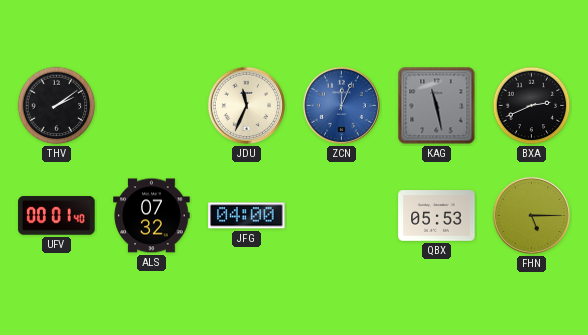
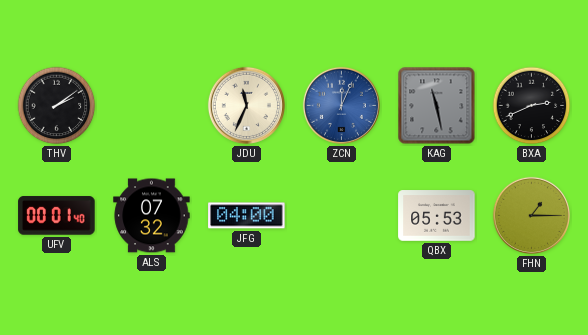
FHN: 5:15 -> 1:15 (531, 215)
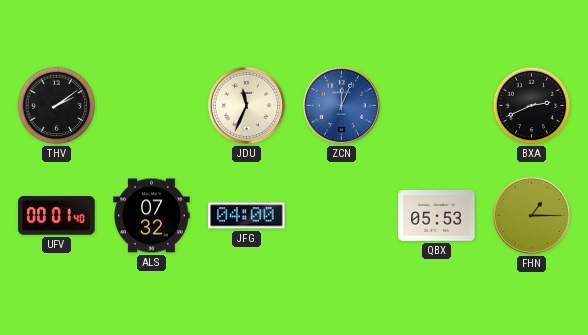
KAG: 11:28 -> none (437, 106)
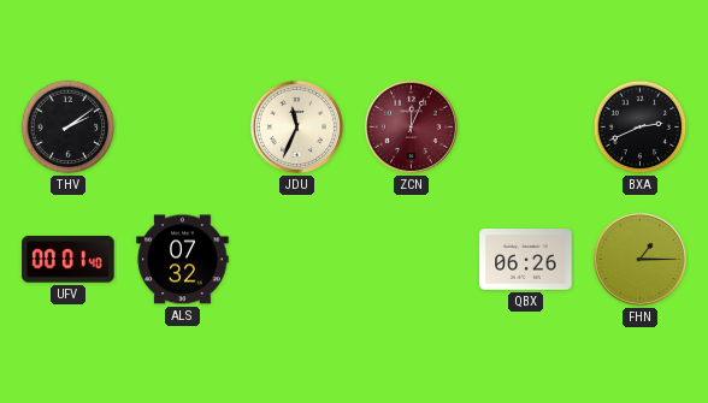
ZCN dial: blue -> burgundy (411, 126)
JFG: 04:00 -> none (247, 216)
QBX: 05:53 -> 06:26 (526, 260)
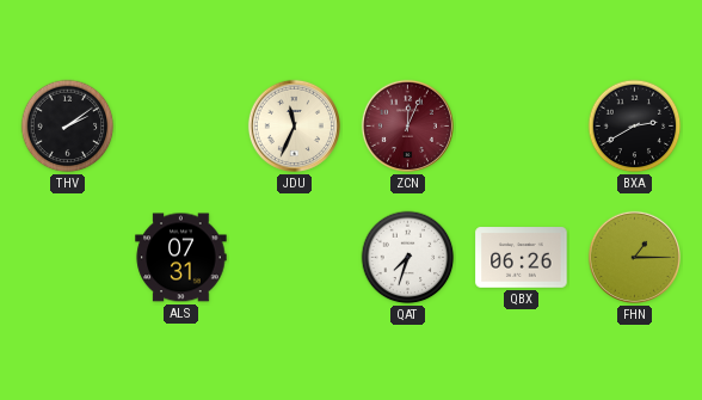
BXA: 2:41 -> 2:40 (635, 127)
UFV: 00:01 -> none (69, 260)
ALS: 07:32 -> 07:31 (181, 258)
QAT: none -> 7:33 (408, 258)
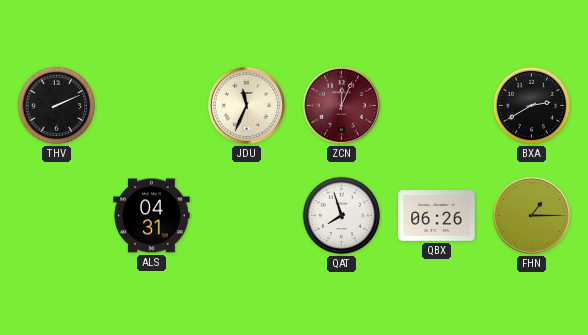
THV: 2:09 -> 2:11 (57, 106)
ALS: 07:31 -> 04:31 (152, 216)
QAT: 7:33 -> 7:57 (342, 216)
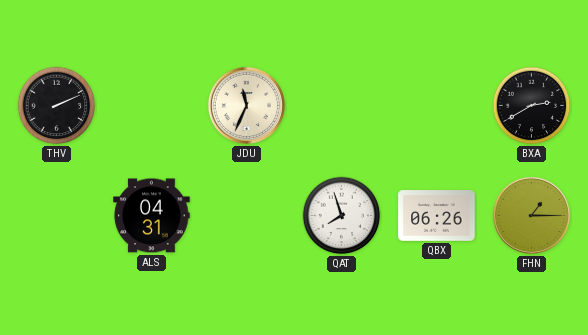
ZCN: 12:04 -> none (341, 105)
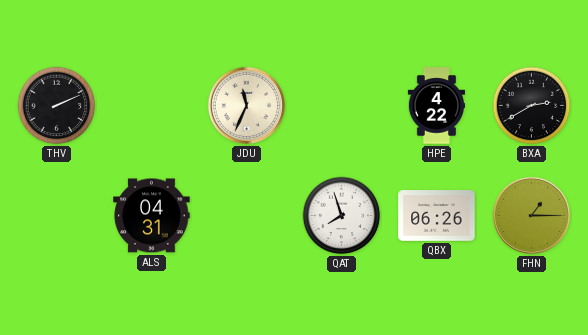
HPE: none -> 4:22 (436, 106)
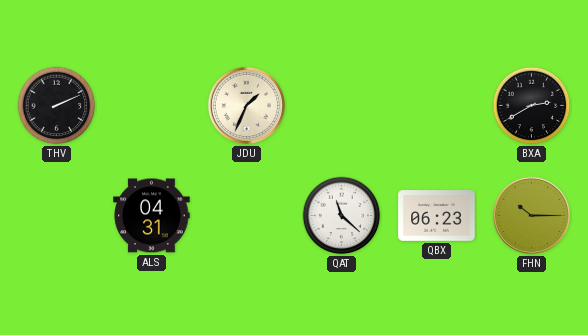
JDU: 11:34 -> 1:34 (246, 105)
HPE: 4:22 -> none (436, 106)
QAT: 7:57 -> 11:22 (342, 216)
QBX: 06:26 -> 06:23 (437, 216)
FHN: 1:15 -> 10:15 (531, 215)
